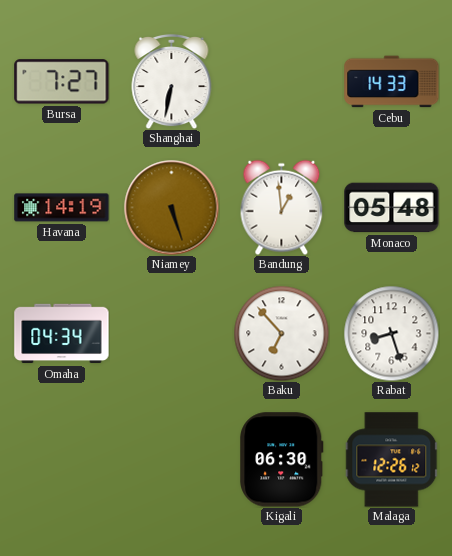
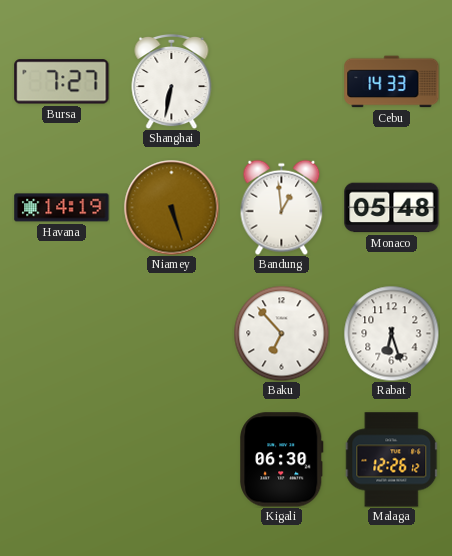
Omaha: 04:34 -> none (62, 334)
Rabat: 8:27 -> 6:27 (391, 333)
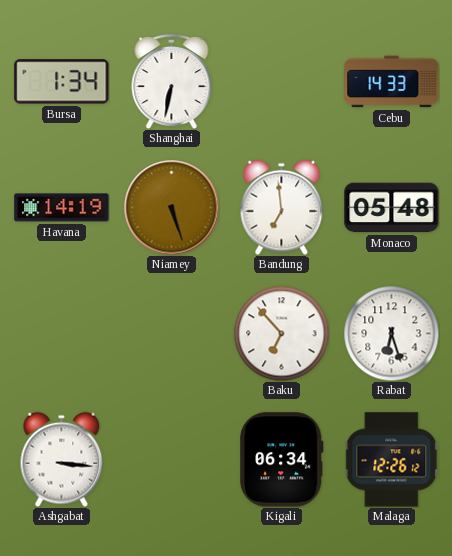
Bursa: 7:27 -> 1:34 (62, 82)
Bandung: 12:59 -> 6:59 (282, 207)
Ashgabat: none -> 3:16 (62, 459)
Kigali: 06:30 -> 06:34 (282, 460)
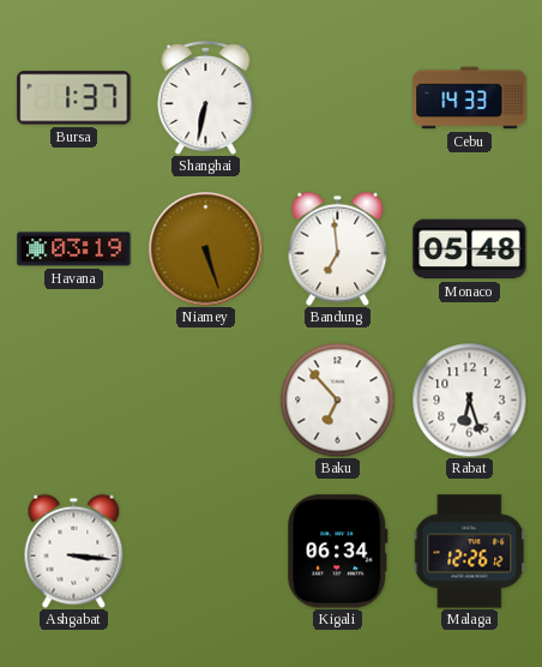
Bursa: 1:34 -> 1:37 (74, 98)
Havana: 14:19 -> 03:19 (74, 250)
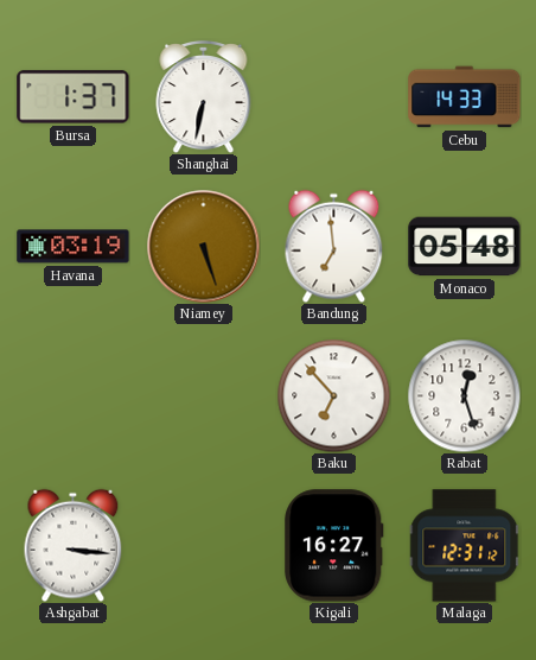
Rabat: 6:27 -> 12:27 (464, 395)
Kigali: 06:34 -> 16:27 (334, 546)
Malaga: 12:26 -> 12:31 (465, 546)
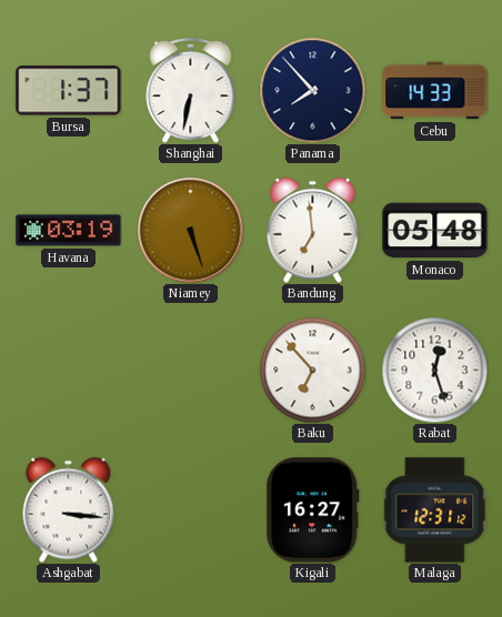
Panama: none -> 7:53 (312, 90)
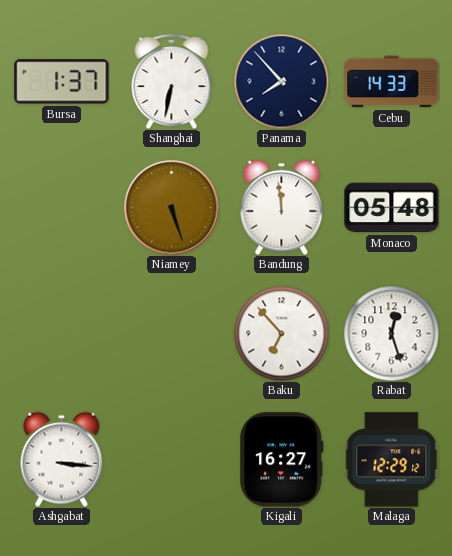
Havana: 03:19 -> none (69, 231)
Bandung: 6:59 -> 11:59 (282, 207)
Malaga: 12:31 -> 12:29 (392, 460)
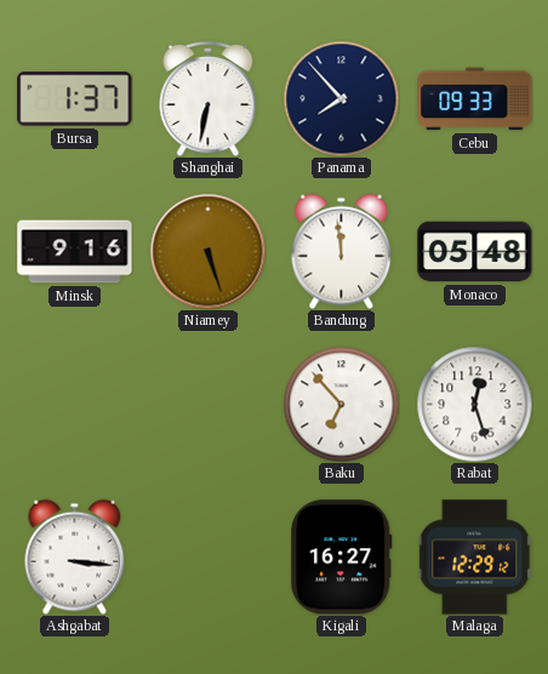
Cebu: 14:33 -> 09:33 (475, 99)
Minsk: none -> 9:16 (75, 252)
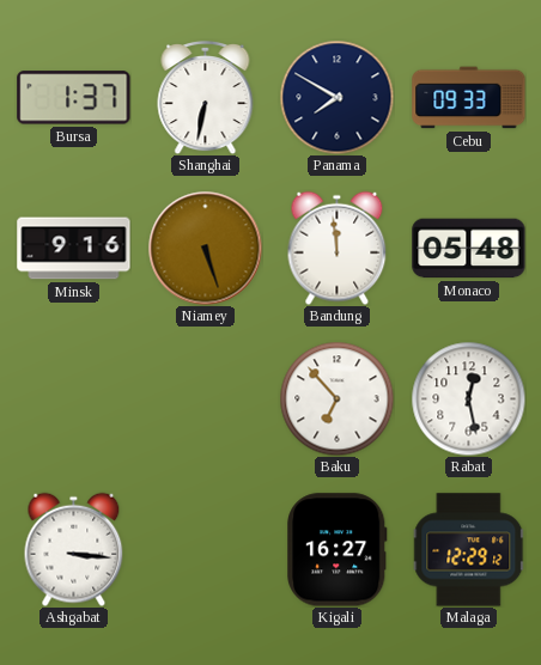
Panama: 7:53 -> 7:50 (336, 97)
Rabat: 12:27 -> 12:28 (468, 398)
